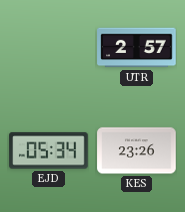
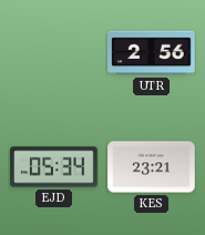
UTR: 2:57 -> 2:56 (152, 53)
KES: 23:26 -> 23:21 (152, 167)
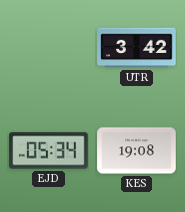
UTR: 2:56 -> 3:42 (137, 48)
KES: 23:21 -> 19:08 (137, 151)
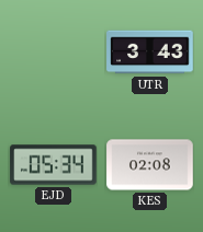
UTR: 3:42 -> 3:43 (150, 53)
KES: 19:08 -> 02:08 (150, 165)
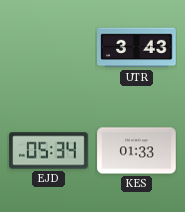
KES: 02:08 -> 01:33 (137, 151)
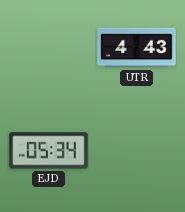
UTR: 3:43 -> 4:43 (137, 48)
KES: 01:33 -> none (137, 151)
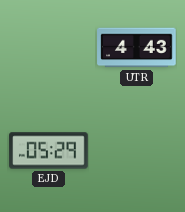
EJD: 05:34 -> 05:29 (49, 151)
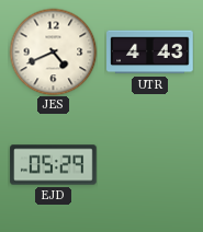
JES: none -> 4:41 (53, 51)
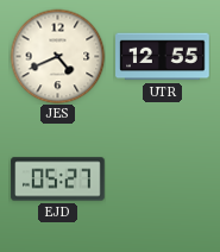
UTR: 4:43 -> 12:55 (163, 57)
EJD: 05:29 -> 05:27 (58, 179)
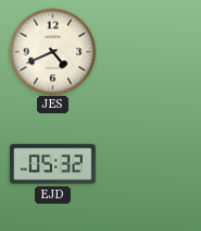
UTR: 12:55 -> none (163, 57)
EJD: 05:27 -> 05:32 (53, 165)
